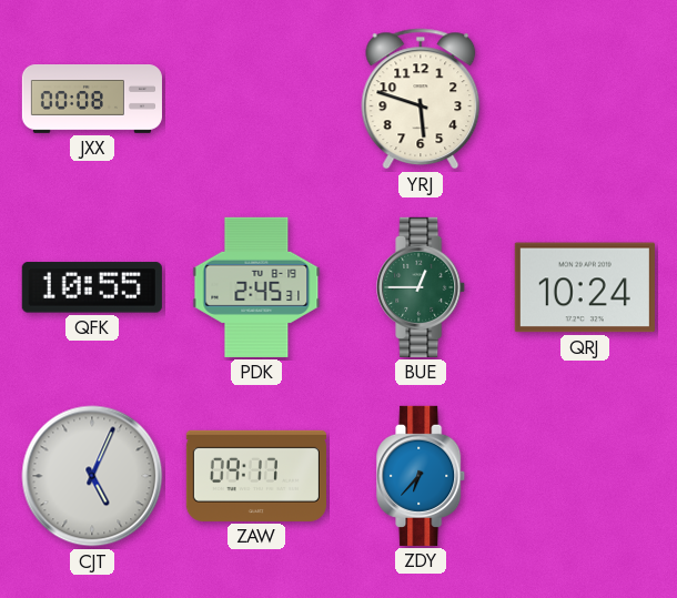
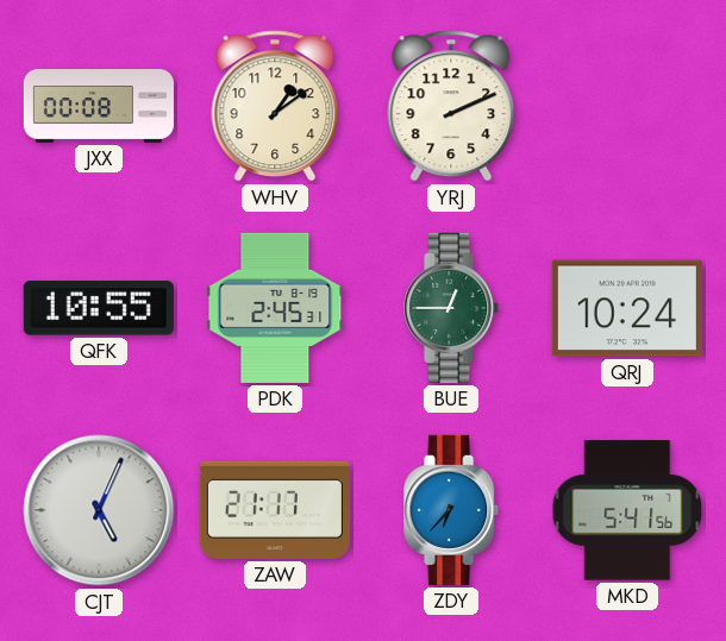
WHV: none -> 1:09 (275, 106)
YRJ: 5:48 -> 2:11 (451, 106)
ZAW: 09:17 -> 21:17 (275, 510)
MKD: none -> 5:41 (627, 510)
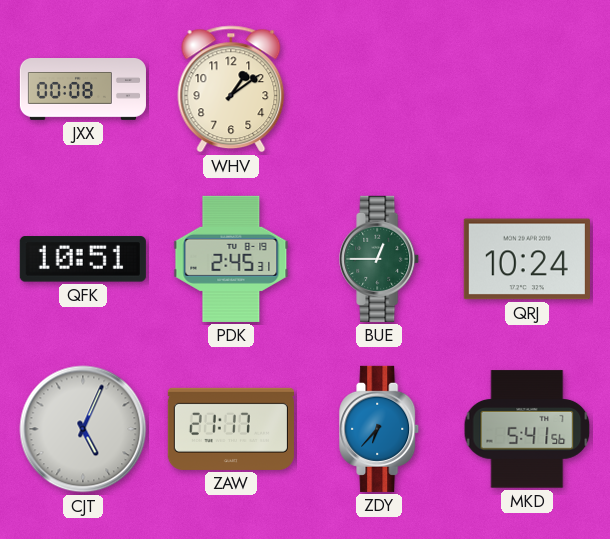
YRJ: 2:11 -> none (451, 106)
QFK: 10:55 -> 10:51 (83, 259)
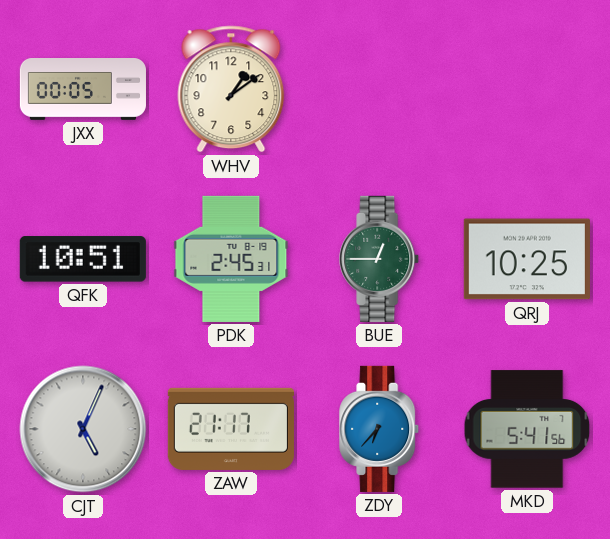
JXX: 00:08 -> 00:05 (82, 90)
QRJ: 10:24 -> 10:25 (527, 259)
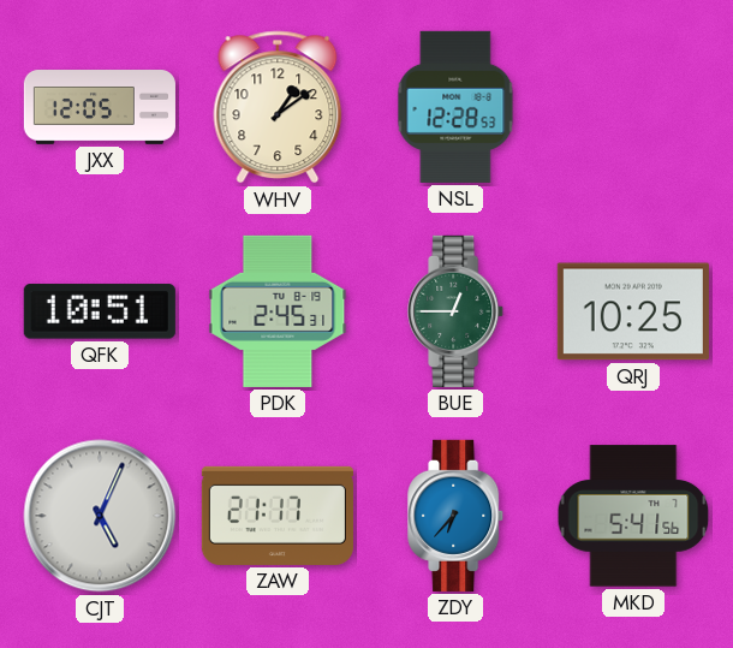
JXX: 00:05 -> 12:05 (99, 108)
NSL: none -> 12:28 (455, 107)
